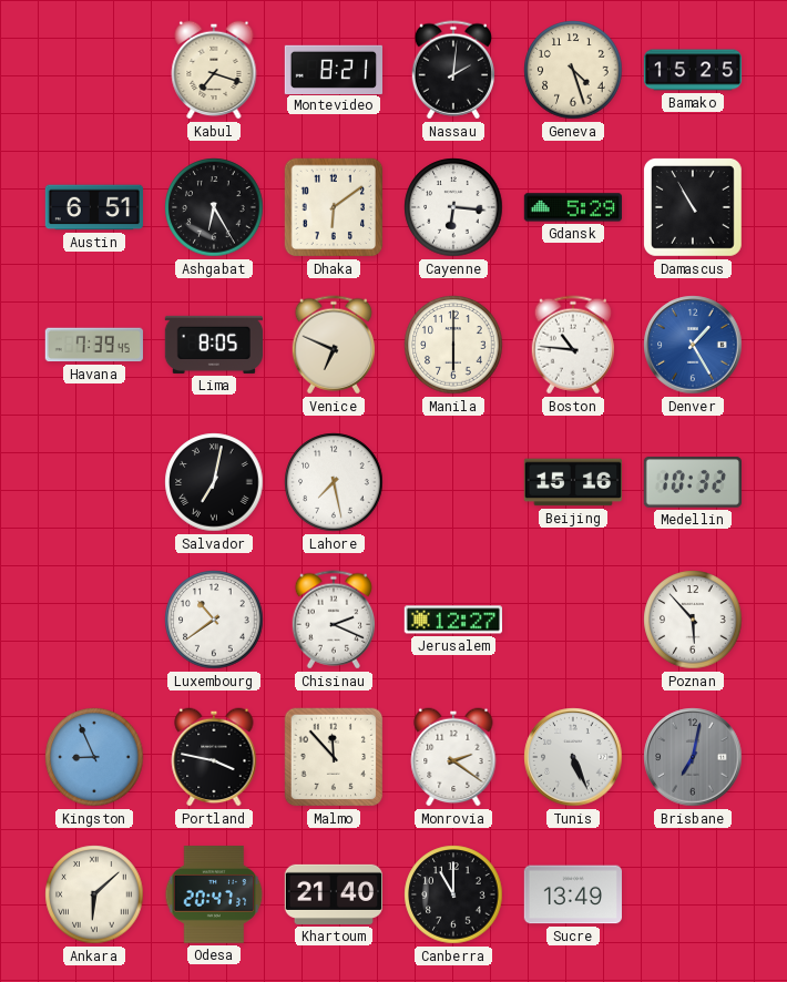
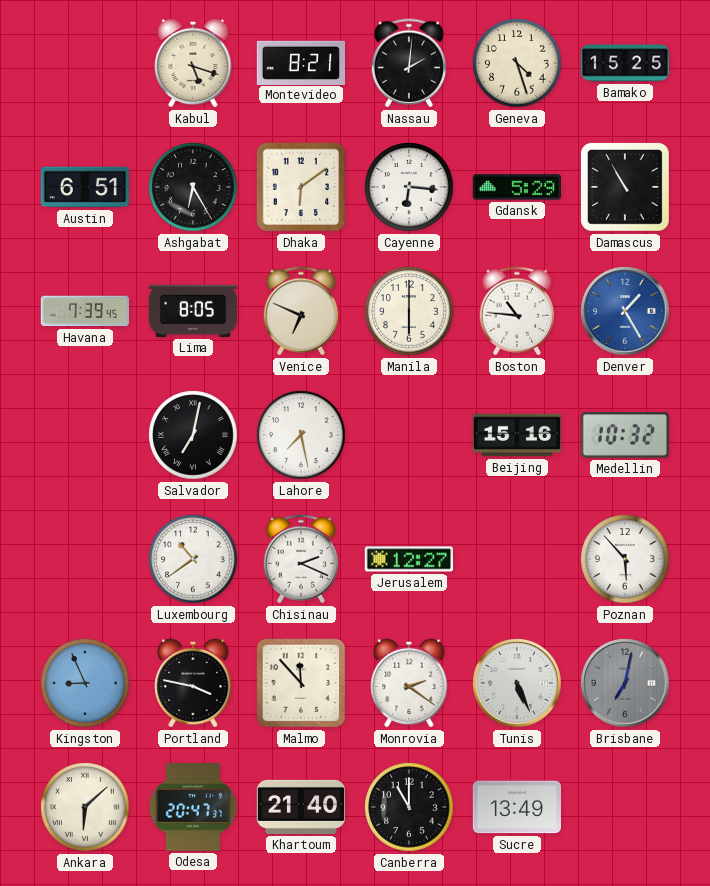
Kabul: 7:18 -> 5:18 (193, 63)
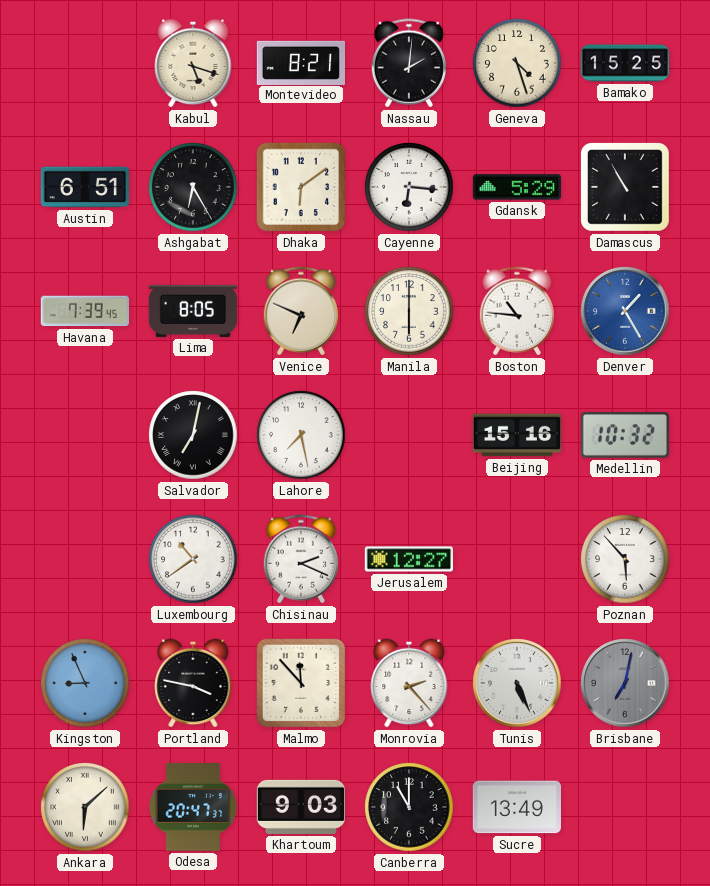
Monrovia: 2:21 -> 2:23 (409, 683)
Khartoum: 21:40 -> 9:03 (300, 807)
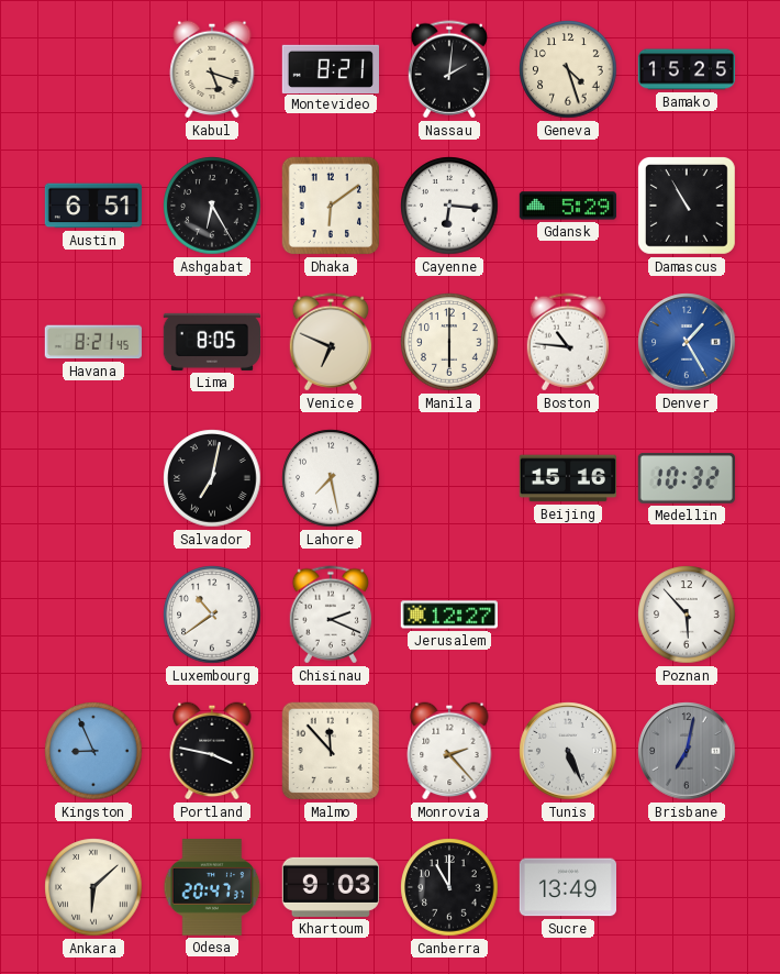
Havana: 7:39 -> 8:21 (93, 342)
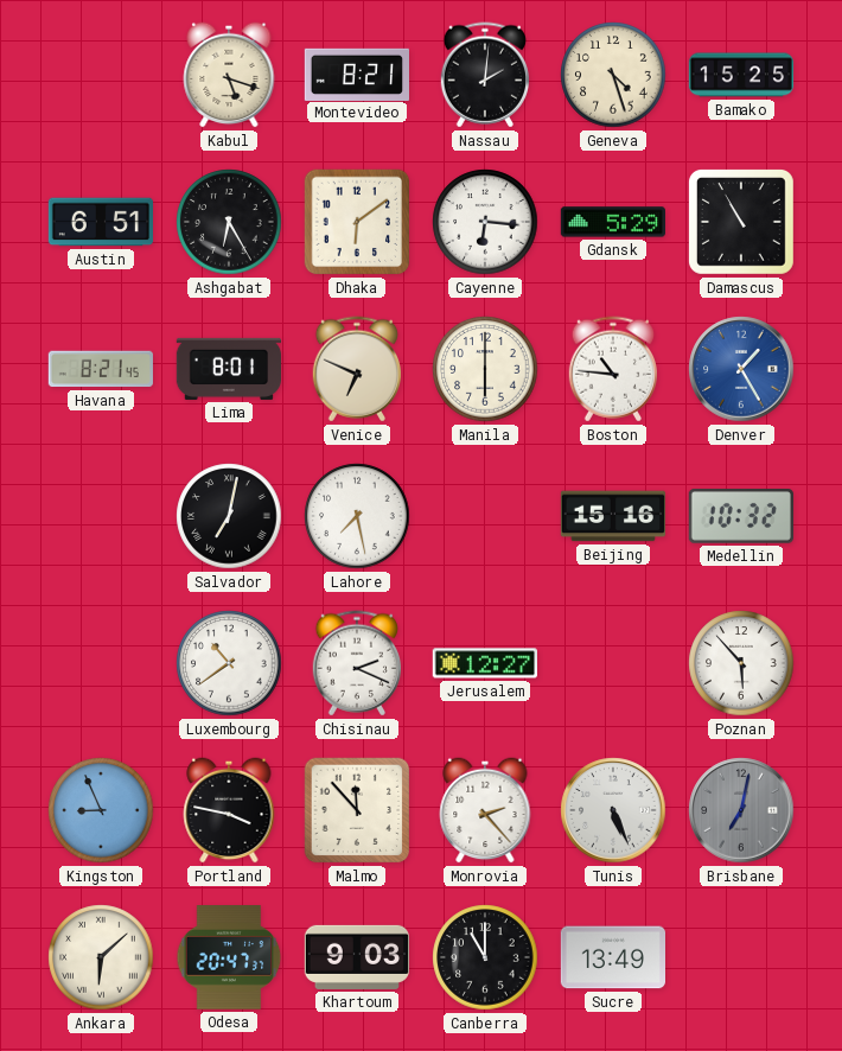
Lima: 8:05 -> 8:01 (228, 369)
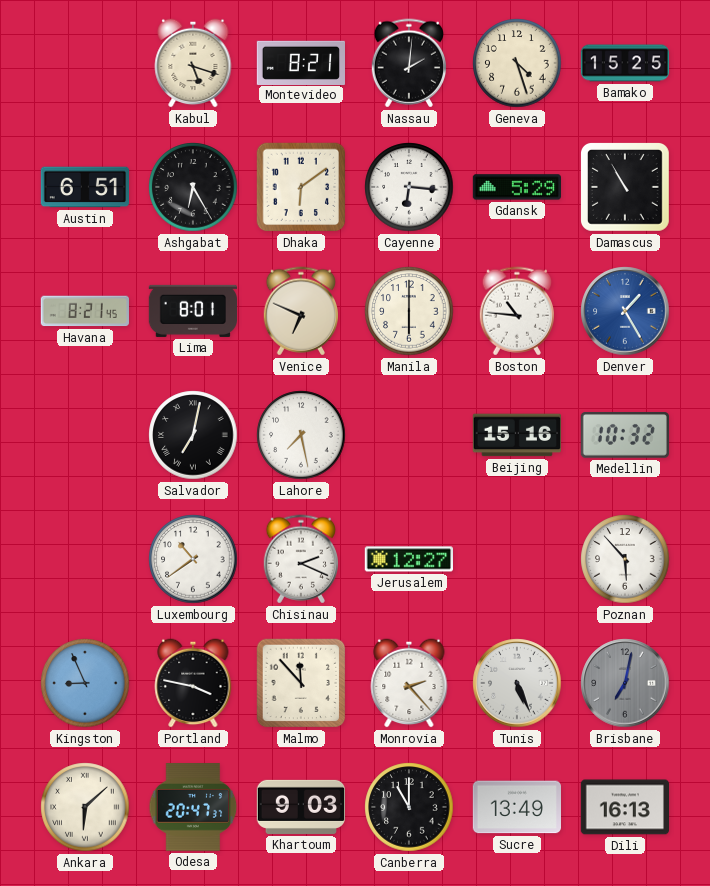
Dili: none -> 16:13 (624, 807)
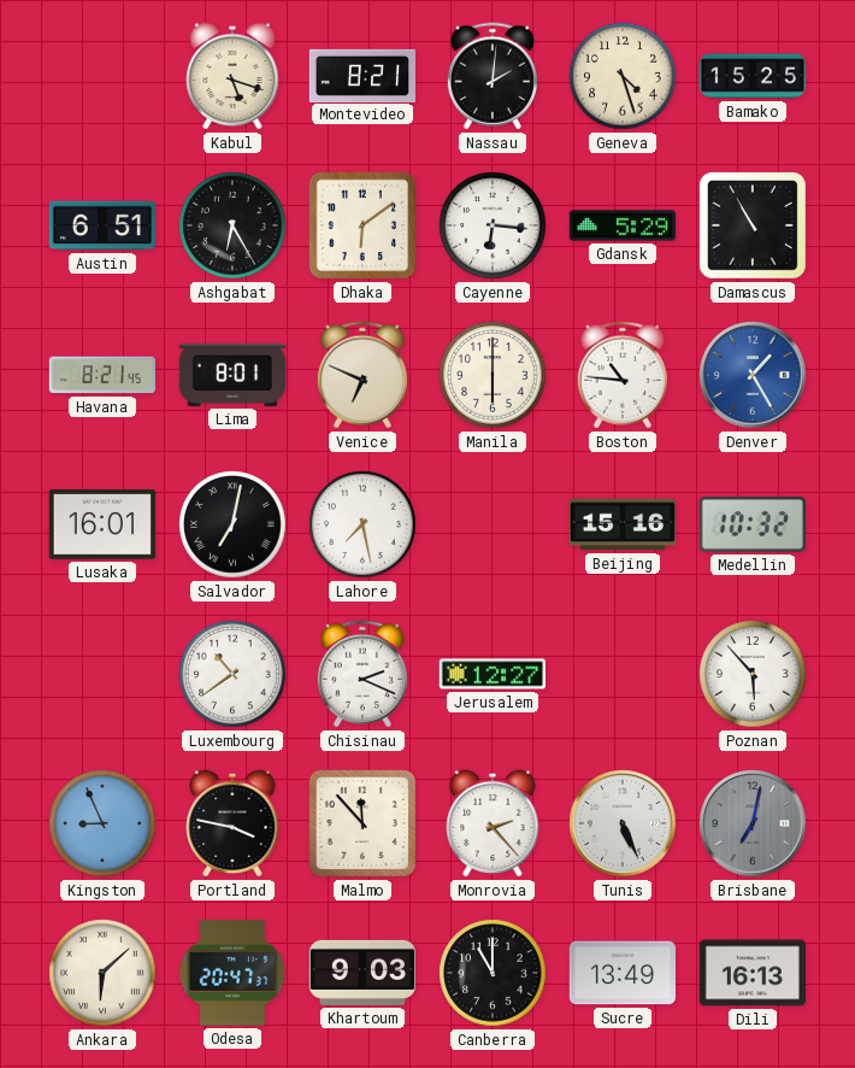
Lusaka: none -> 16:01 (102, 524)
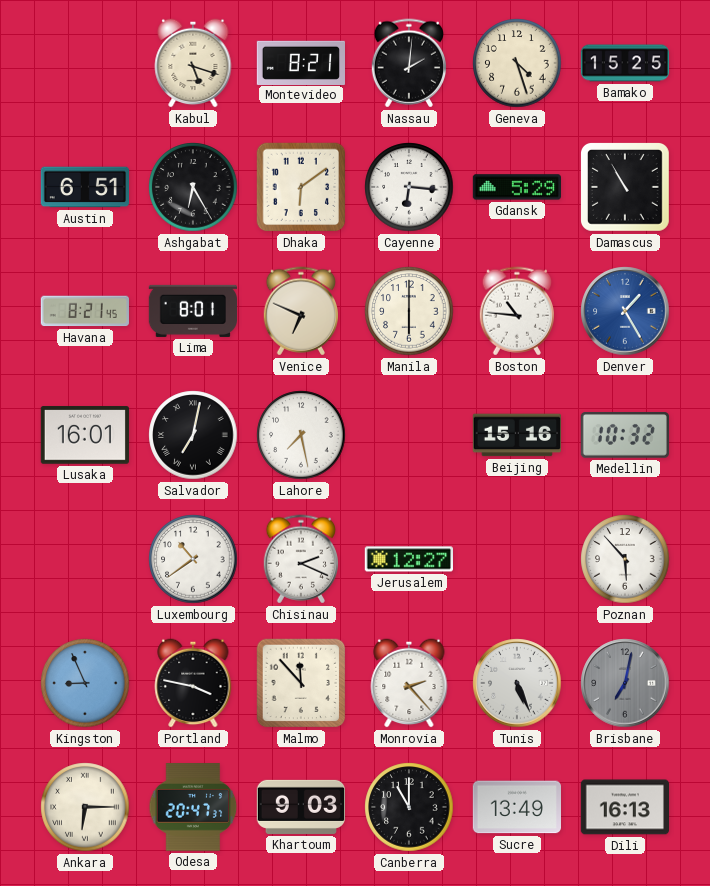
Ankara: 6:08 -> 6:15 (85, 807)
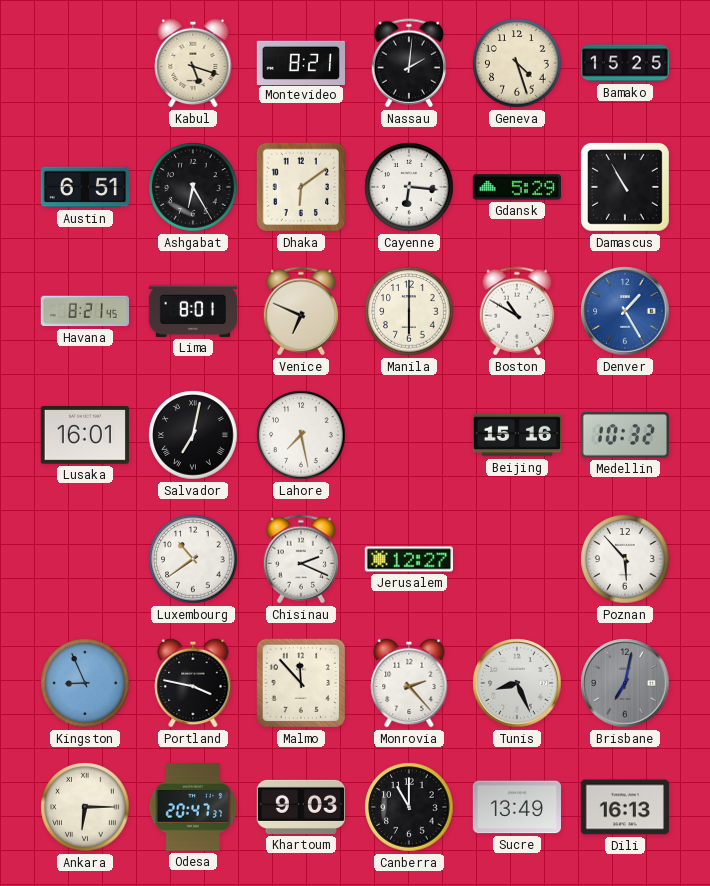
Boston: 10:46 -> 10:50 (516, 311)
Tunis: 5:26 -> 8:26 (517, 683)
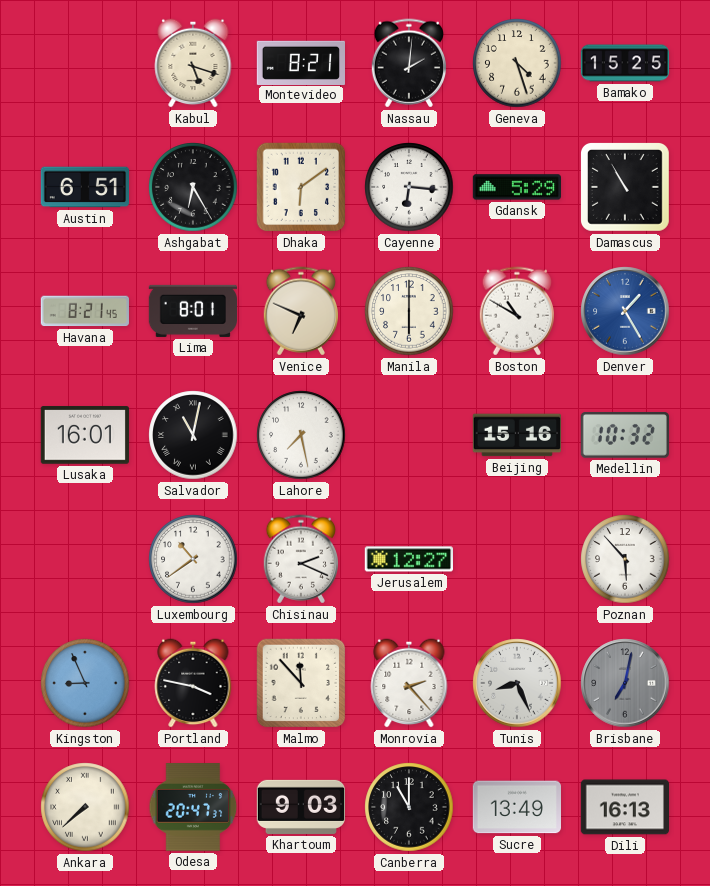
Salvador: 7:02 -> 11:02 (193, 435)
Ankara: 6:15 -> 7:38 (85, 807)
